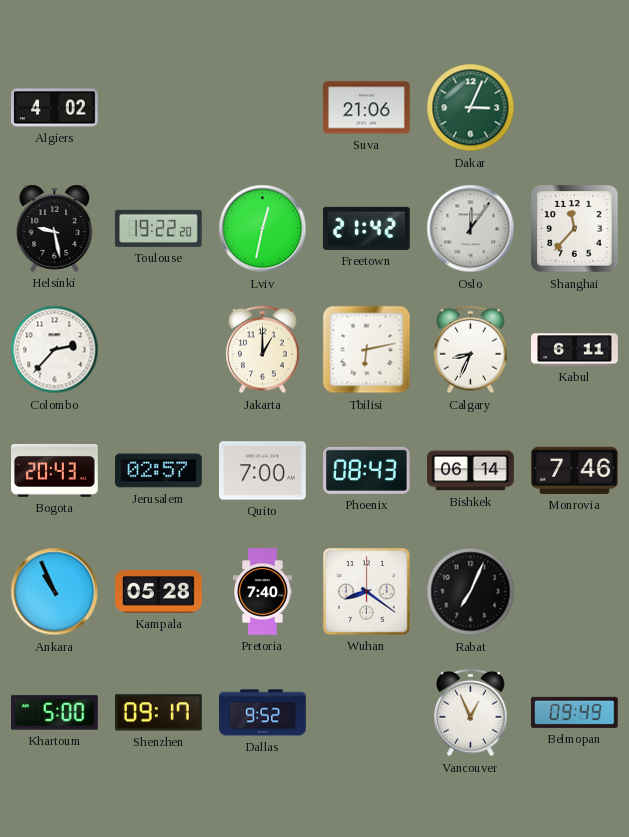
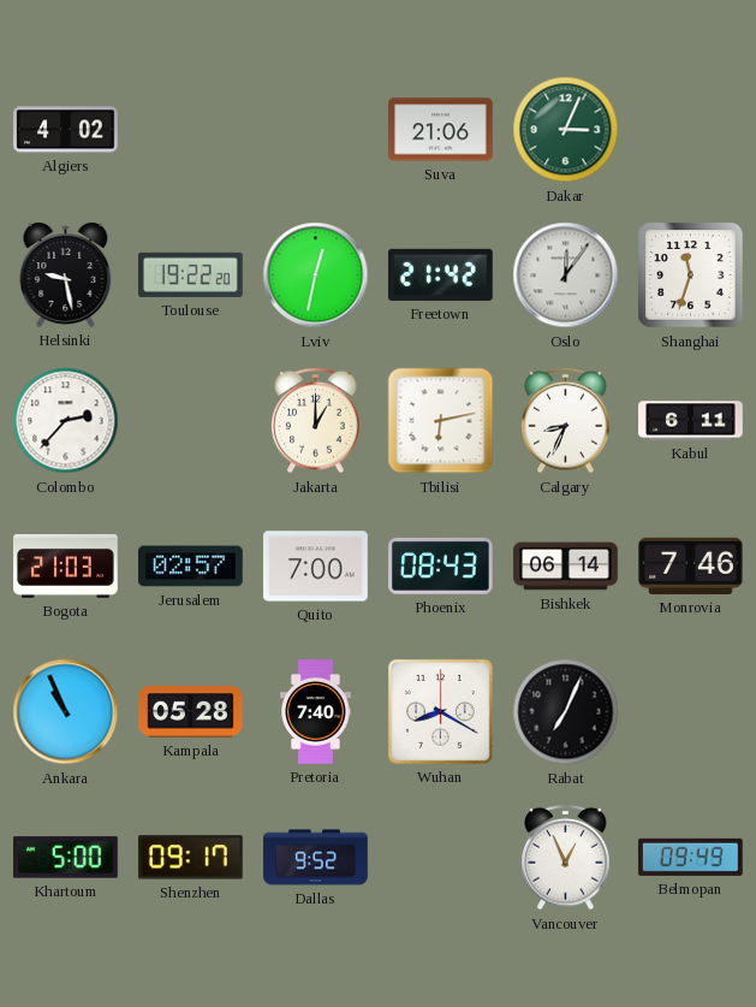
Shanghai: 11:37 -> 11:33 (691, 276)
Bogota: 20:43 -> 21:03 (66, 565)
Wuhan: 8:21 -> 8:20 (440, 711)
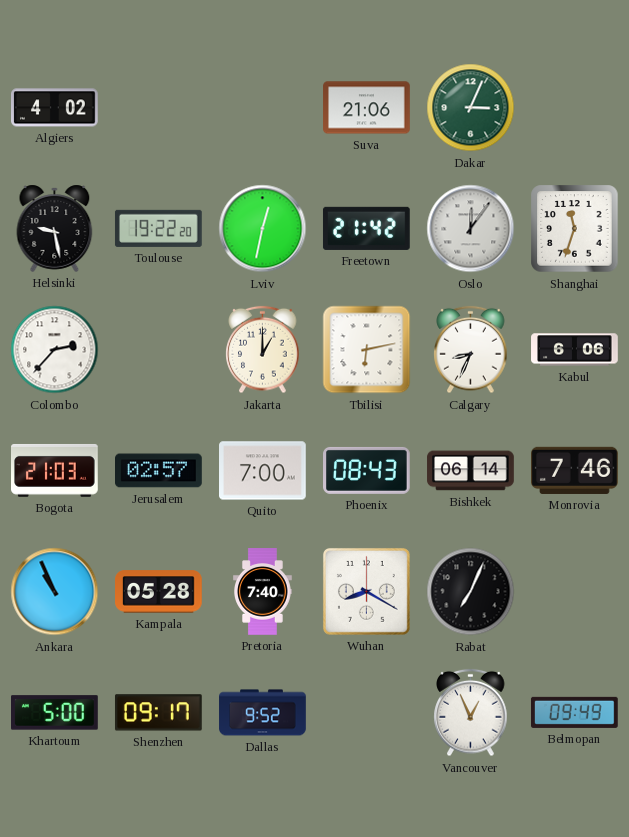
Kabul: 6:11 -> 6:06 (575, 350)
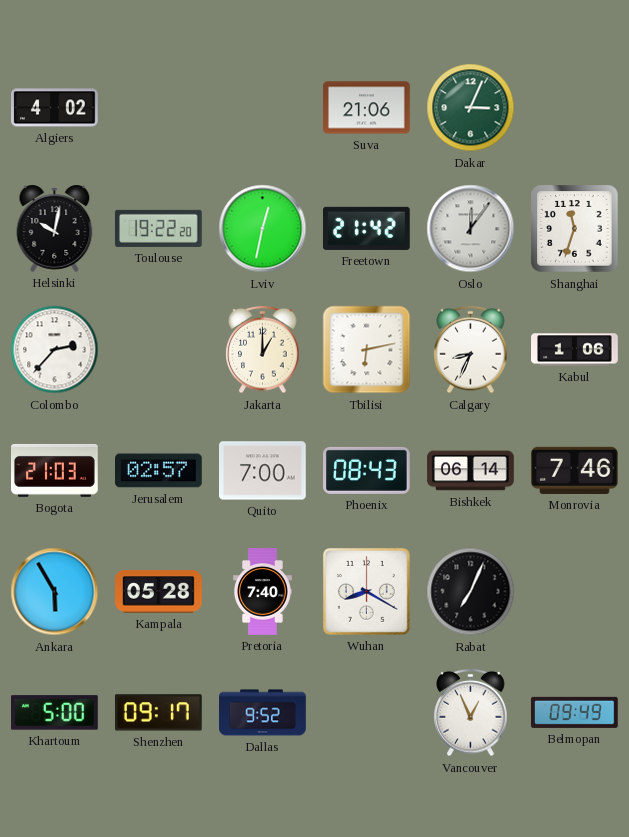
Helsinki: 9:28 -> 10:02 (55, 228)
Kabul: 6:06 -> 1:06 (575, 350)
Ankara: 10:56 -> 5:55 (55, 592)
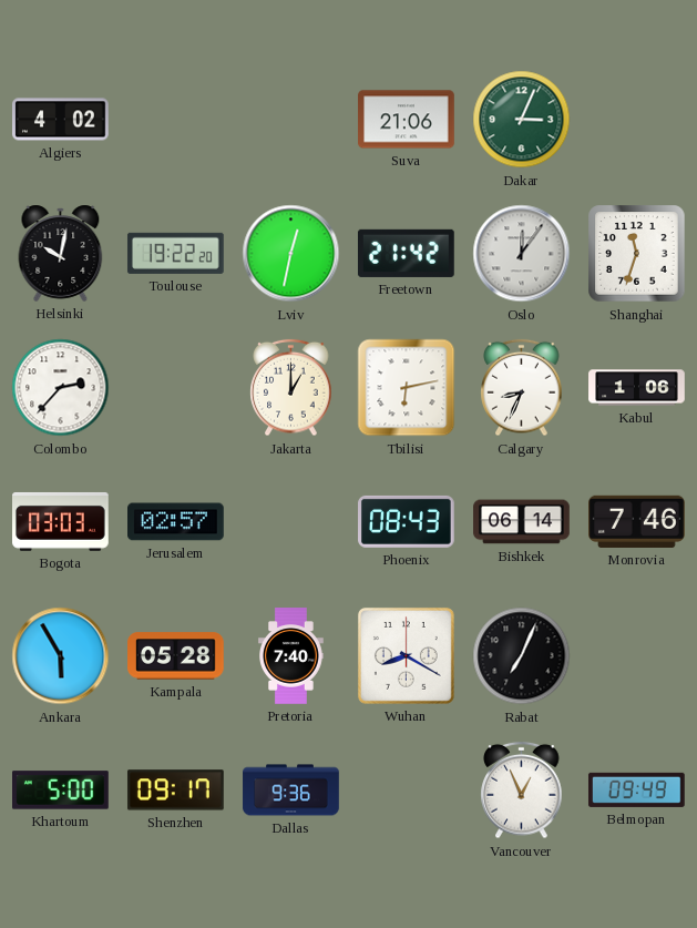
Bogota: 21:03 -> 03:03 (61, 521)
Quito: 7:00 -> none (263, 471)
Dallas: 9:52 -> 9:36 (291, 791)
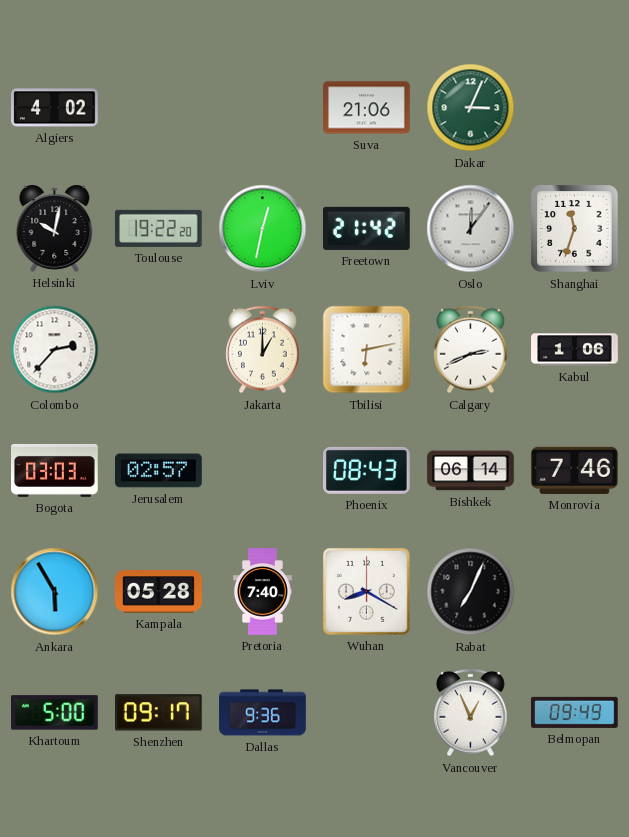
Calgary: 8:34 -> 2:41 (471, 350)
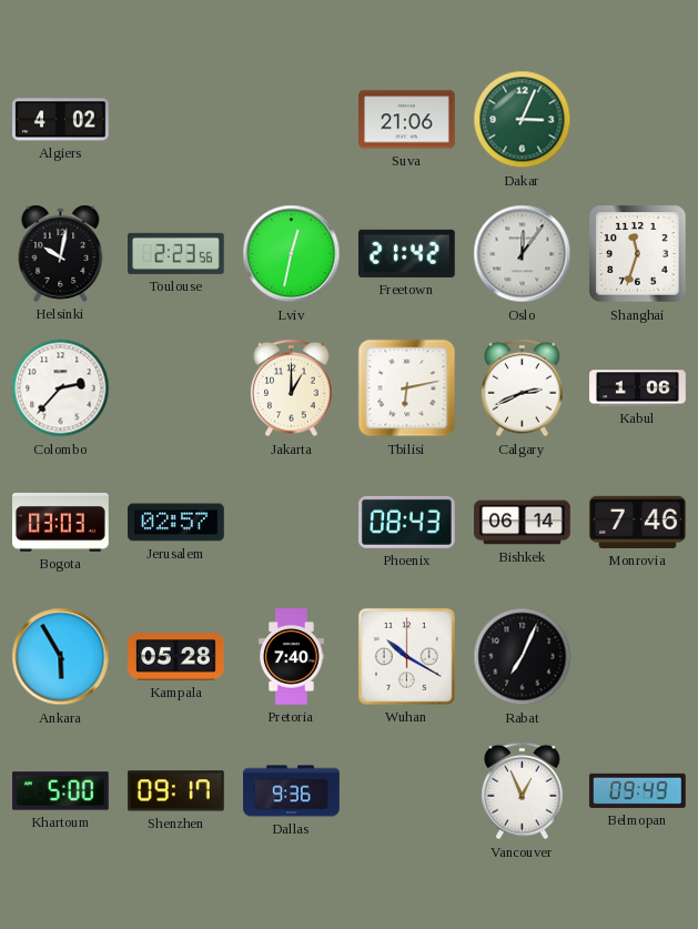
Toulouse: 19:22 -> 2:23 (176, 253)
Wuhan: 8:20 -> 10:20 (406, 656)
